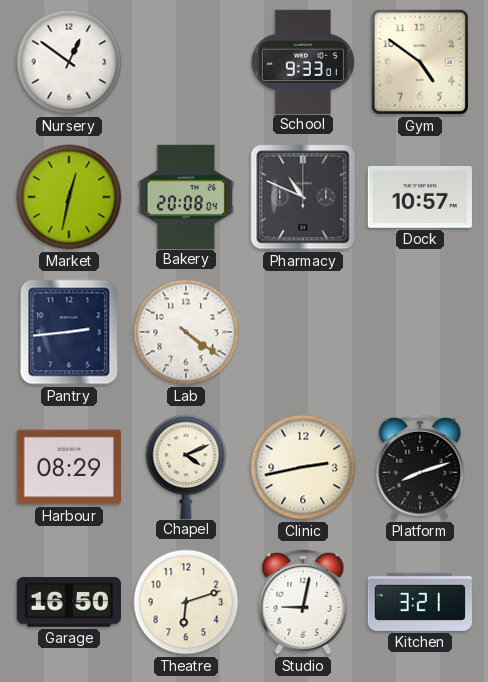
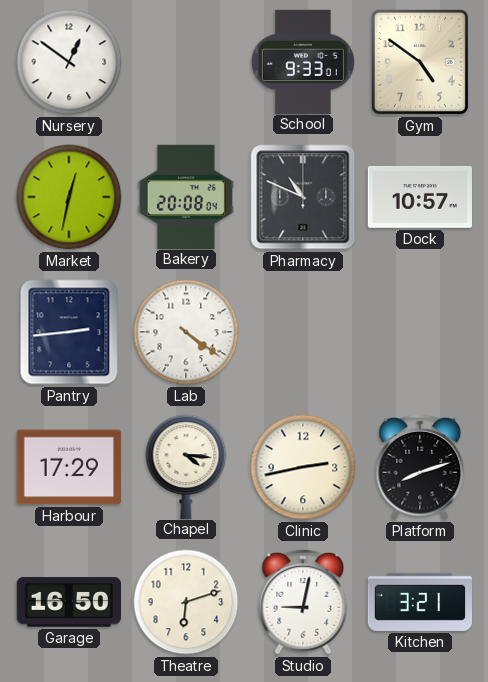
Harbour: 08:29 -> 17:29 (69, 467)
Chapel: 4:11 -> 4:16 (186, 466)
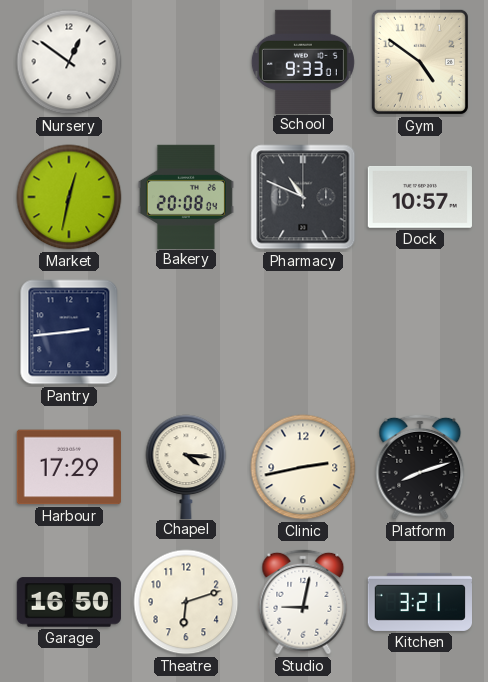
Lab: 4:21 -> none (186, 332)
